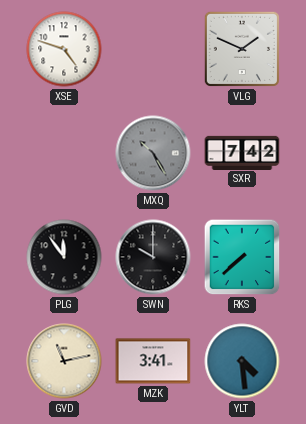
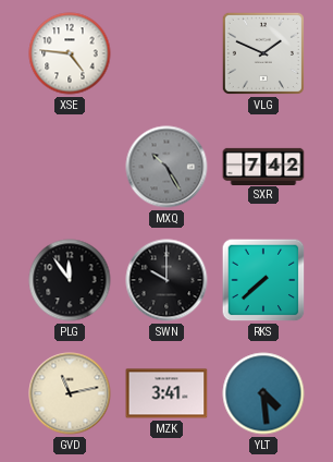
XSE: 4:48 -> 4:46 (70, 53)
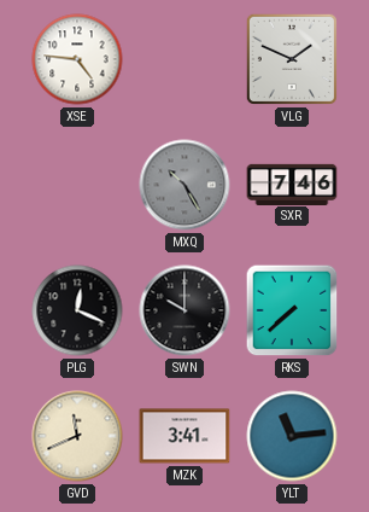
SXR: 7:42 -> 7:46 (292, 184)
PLG: 11:54 -> 12:19 (77, 310)
GVD: 11:13 -> 11:41 (77, 436)
YLT: 4:29 -> 11:14 (292, 436)
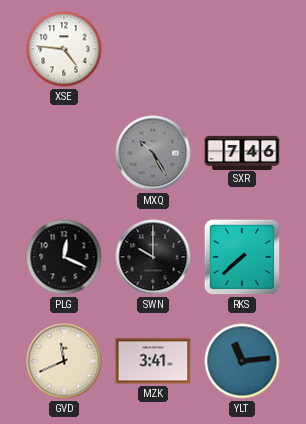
VLG: 1:49 -> none (292, 59)
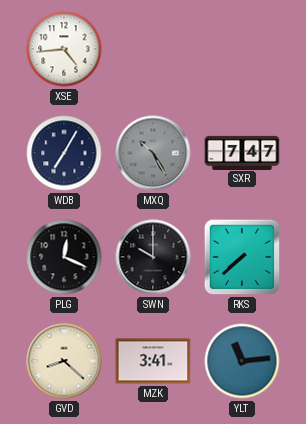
XSE: 4:46 -> 4:44 (64, 49)
WDB: none -> 7:05 (64, 153)
SXR: 7:46 -> 7:47 (242, 152)
GVD: 11:41 -> 8:22 (64, 361)
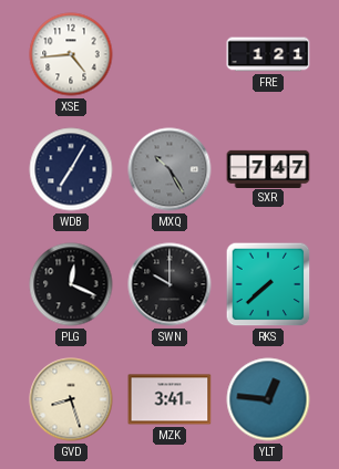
FRE: none -> 1:21 (268, 54)
GVD: 8:22 -> 8:27 (71, 399)
YLT: 11:14 -> 12:46 (268, 399)
